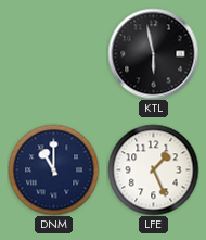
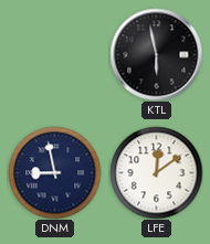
DNM: 11:00 -> 8:58 (54, 172)
LFE: 1:26 -> 12:09 (156, 172)
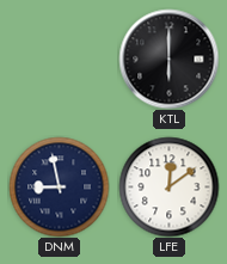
KTL: 5:58 -> 6:00 (168, 59)
